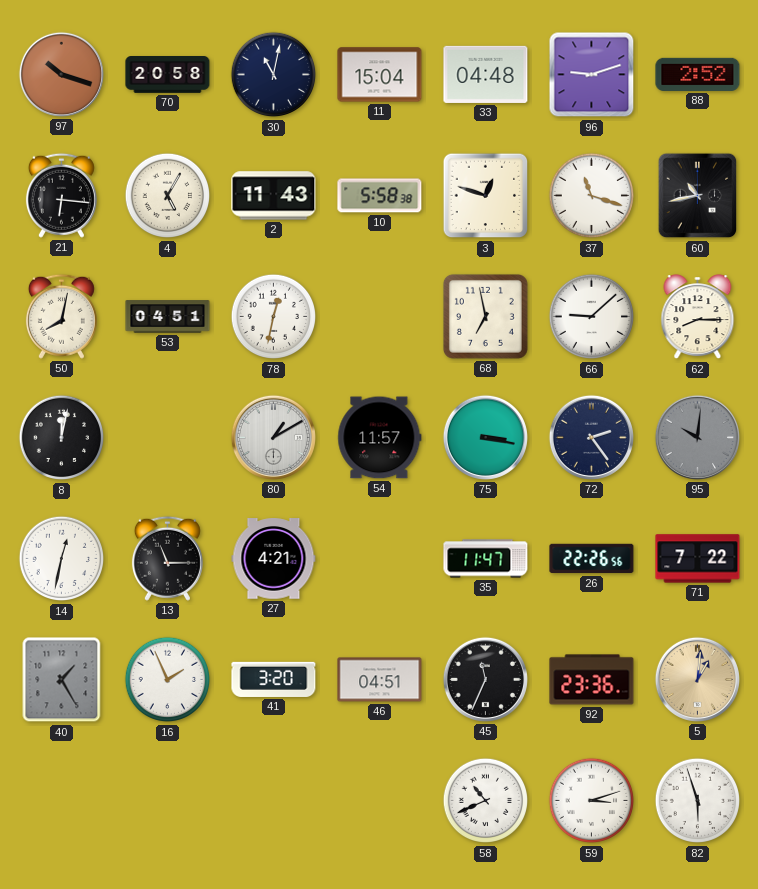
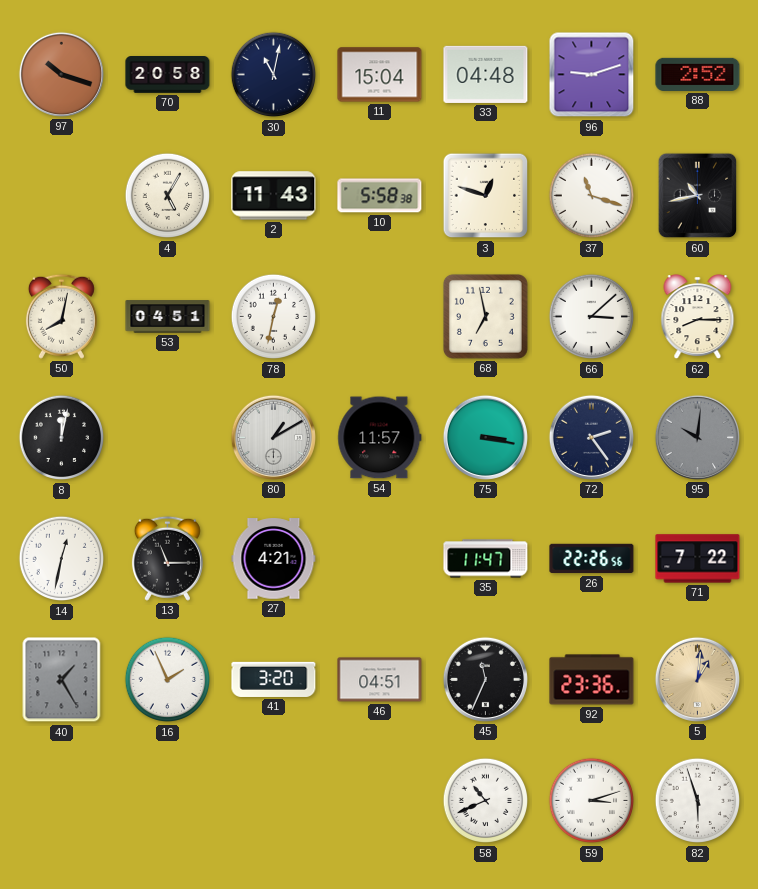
21: 6:16 -> none (61, 195)
66: 9:08 -> 3:08 (592, 317)
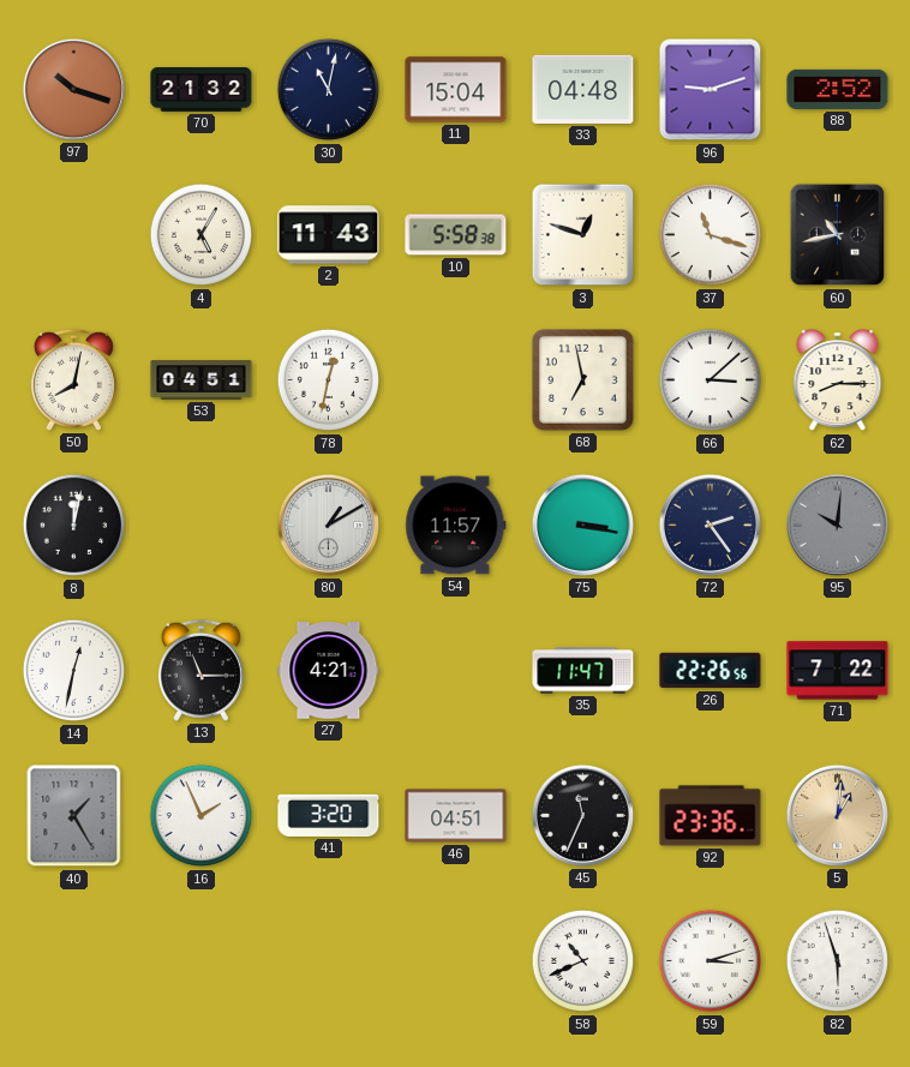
70: 20:58 -> 21:32 (202, 90)
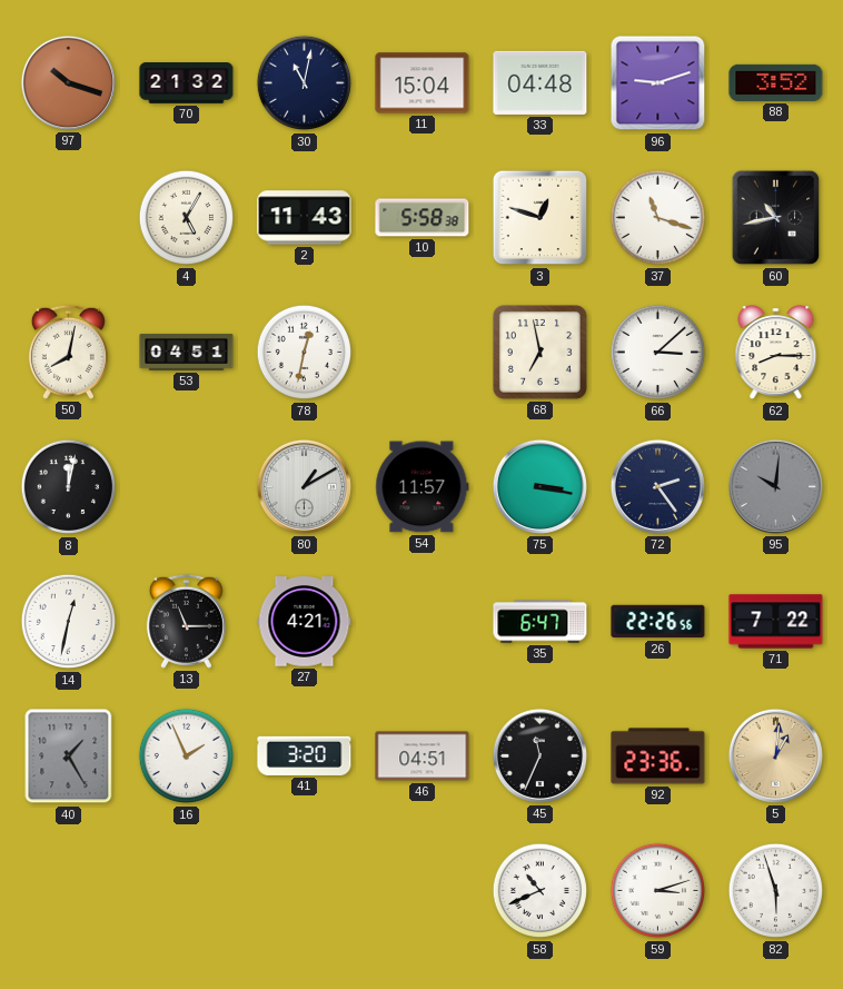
88: 2:52 -> 3:52 (776, 82)
35: 11:47 -> 6:47 (540, 622)
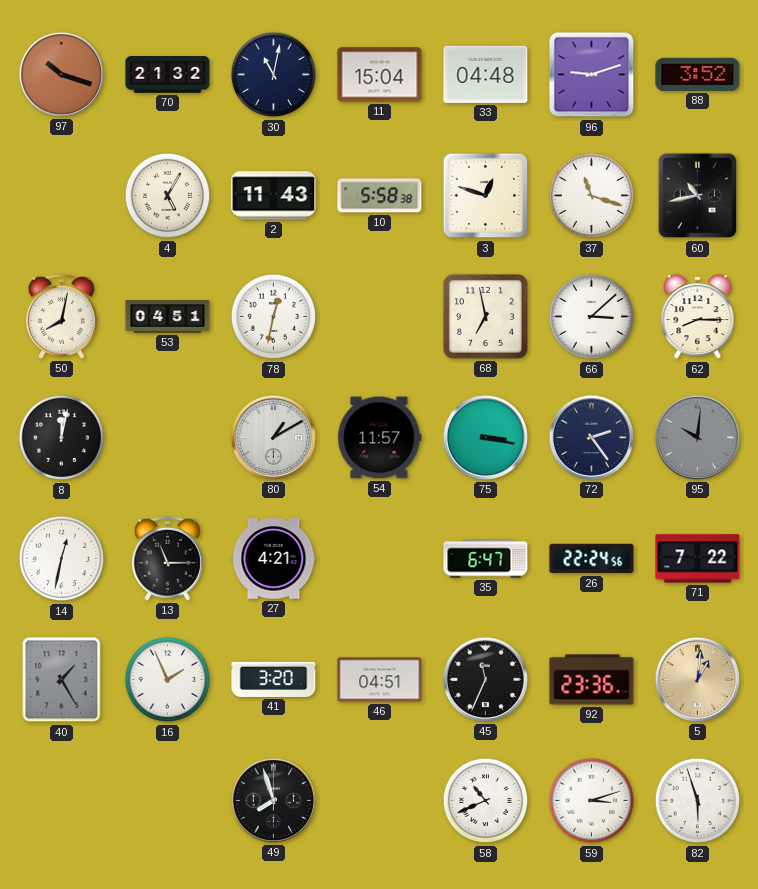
26: 22:26 -> 22:24 (592, 559)
49: none -> 7:57 (273, 800)
